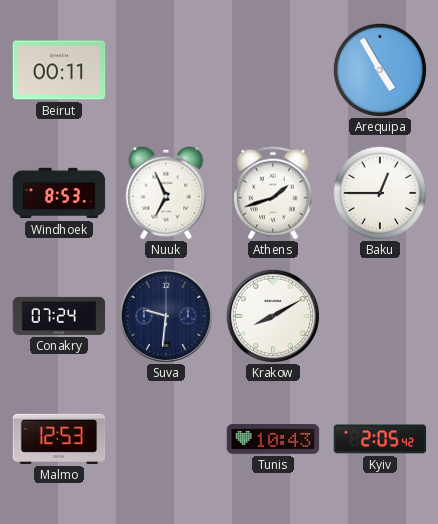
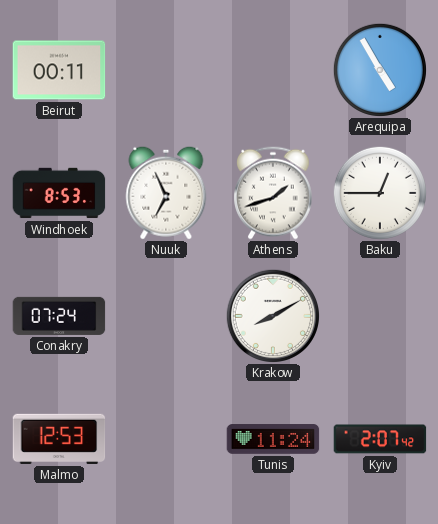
Suva: 9:31 -> none (165, 315)
Tunis: 10:43 -> 11:24 (273, 439)
Kyiv: 2:05 -> 2:07 (380, 439)
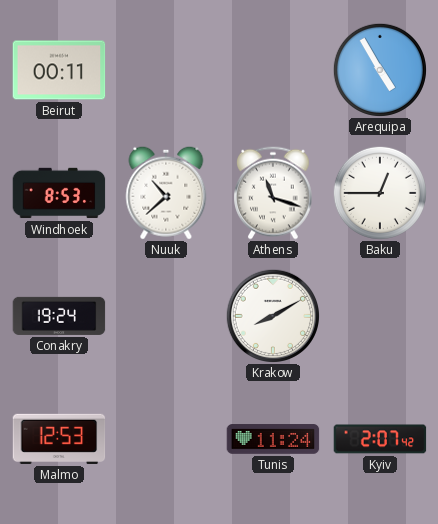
Nuuk: 6:56 -> 10:38 (166, 193)
Athens: 1:42 -> 11:18 (274, 193)
Conakry: 07:24 -> 19:24 (59, 316)
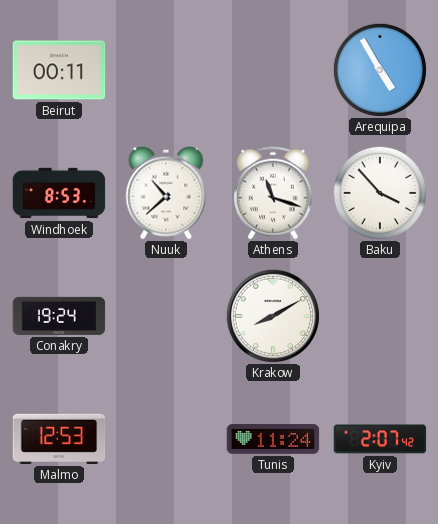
Baku: 12:45 -> 3:53 (380, 193)
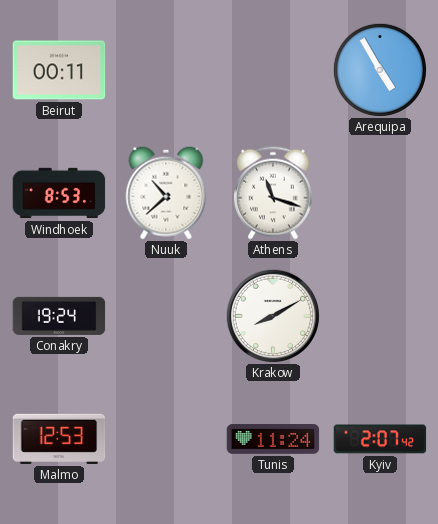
Baku: 3:53 -> none (380, 193)
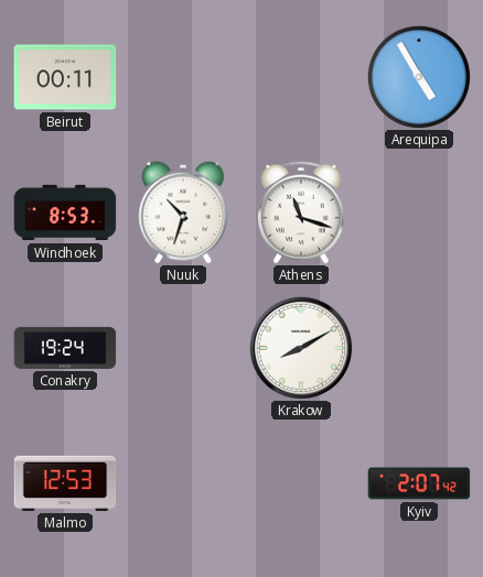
Nuuk: 10:38 -> 10:33 (183, 213)
Tunis: 11:24 -> none (273, 439)
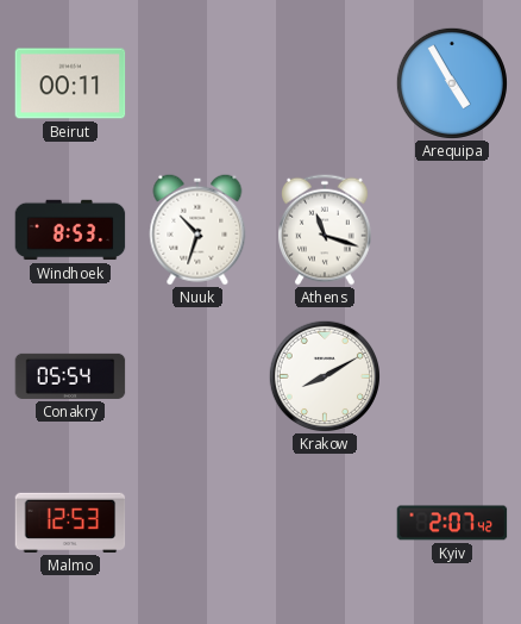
Conakry: 19:24 -> 05:54 (70, 376)
